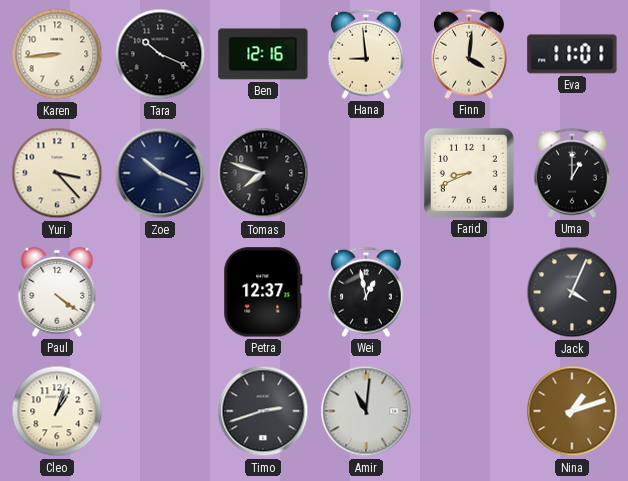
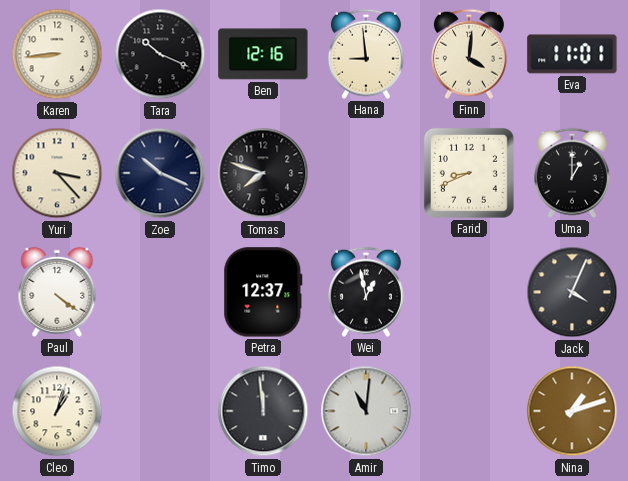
Timo: 2:42 -> 11:59 (263, 411)
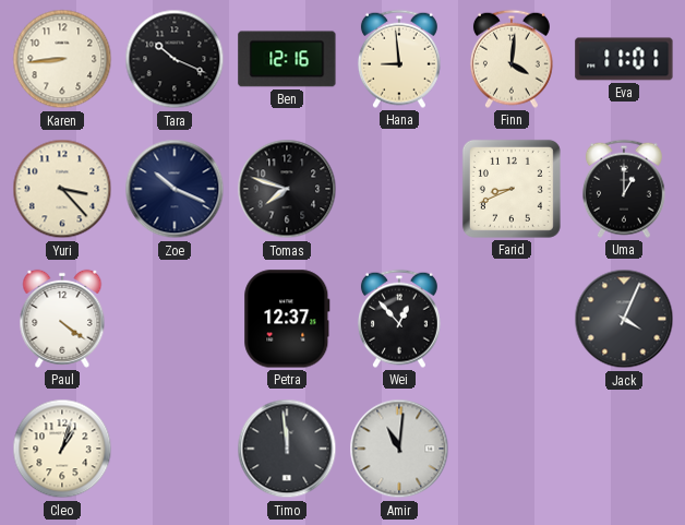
Wei: 12:58 -> 12:53 (399, 319)
Nina: 1:12 -> none (572, 411)
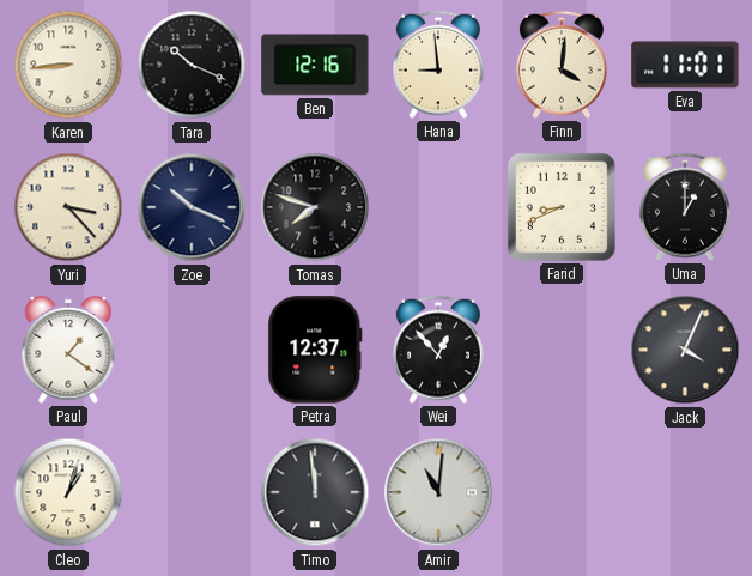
Paul: 4:21 -> 1:21 (68, 350)
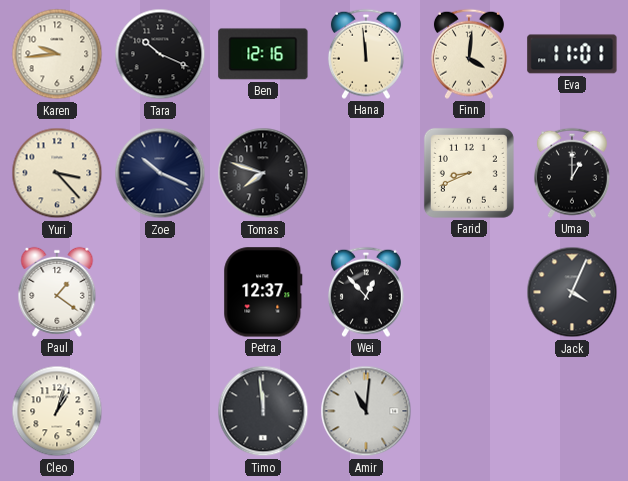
Karen: 8:44 -> 9:44 (57, 54)
Hana: 8:59 -> 11:59 (366, 54)
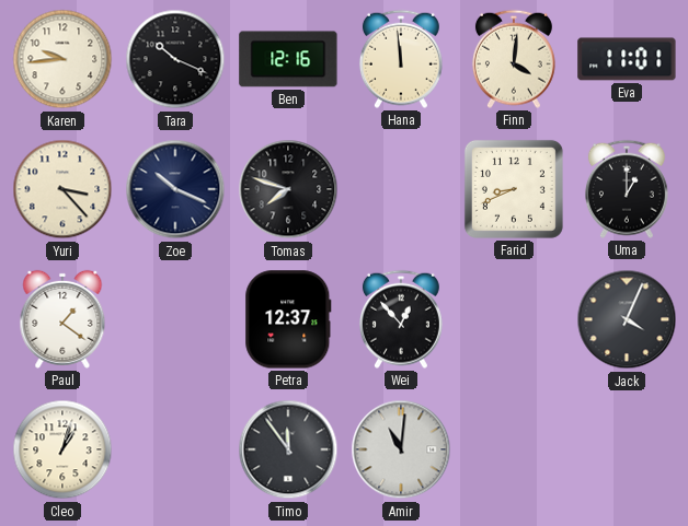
Timo: 11:59 -> 11:54 (288, 449)
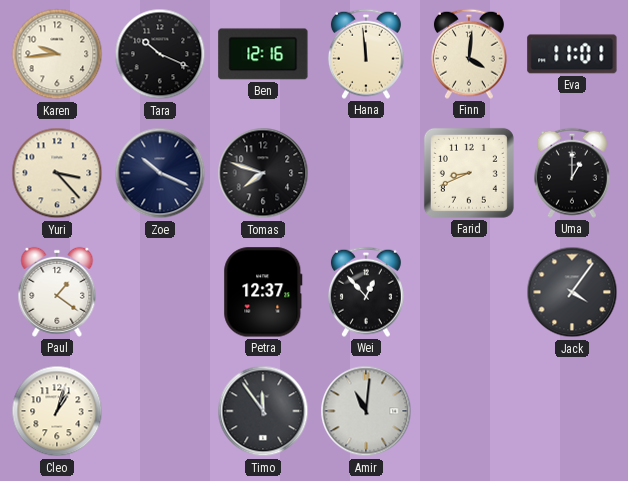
Jack: 4:04 -> 4:06 (572, 292)
